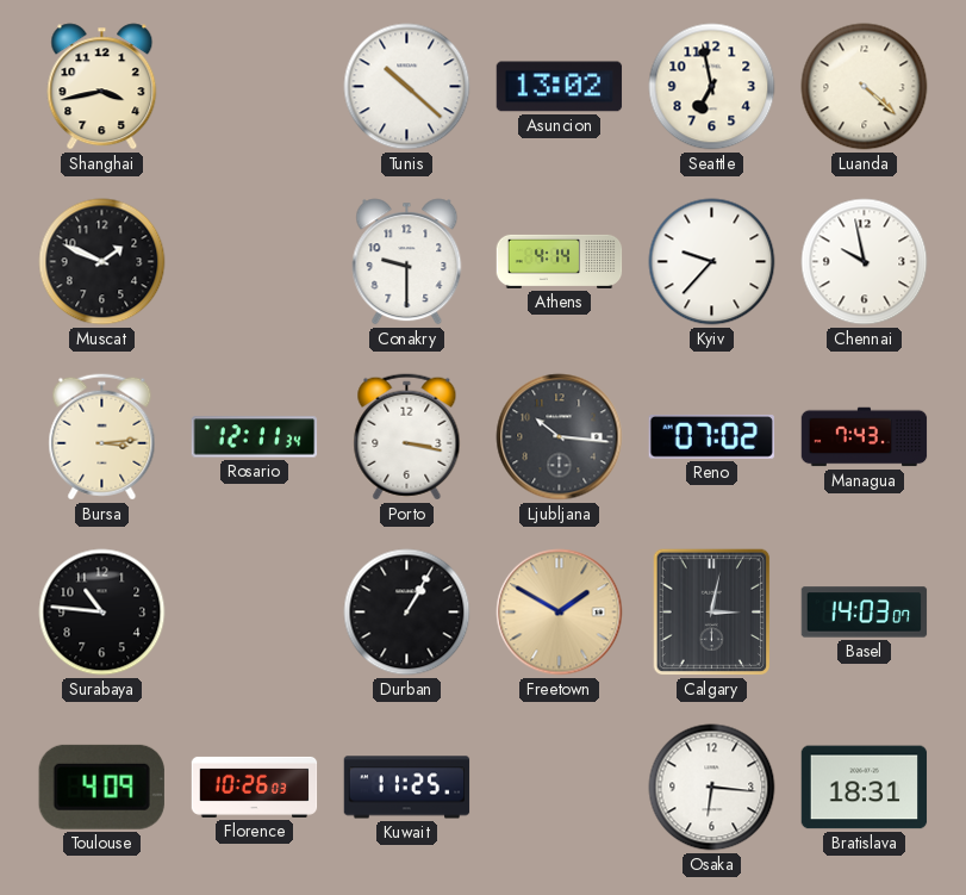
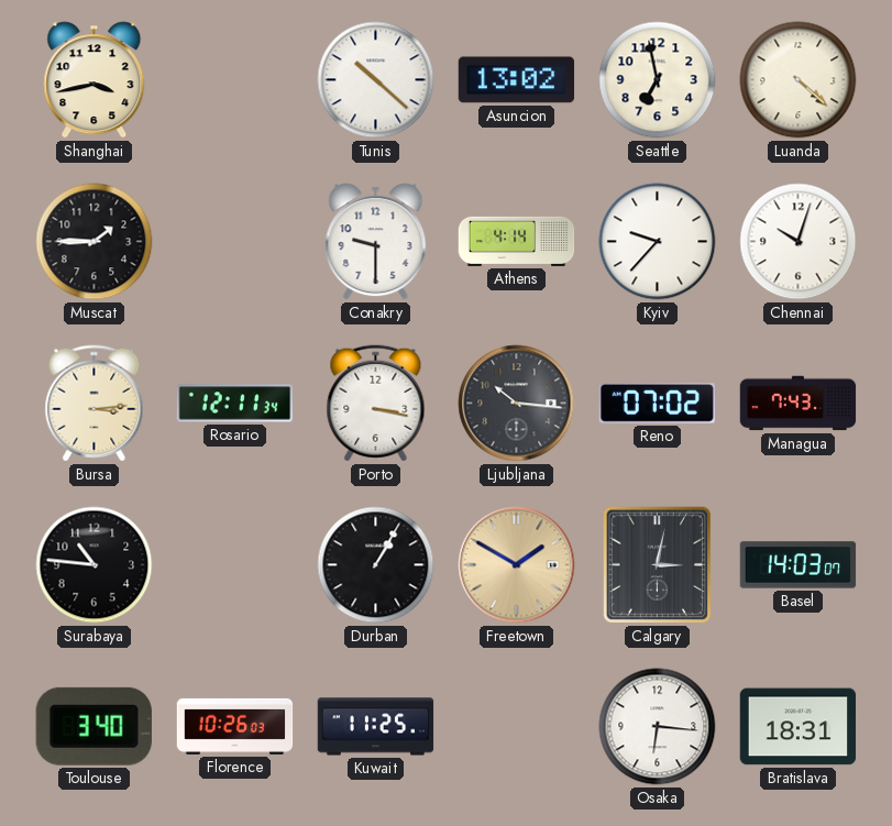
Muscat: 1:49 -> 1:45 (95, 242)
Chennai: 9:58 -> 10:03 (799, 242)
Toulouse: 4:09 -> 3:40 (93, 726)
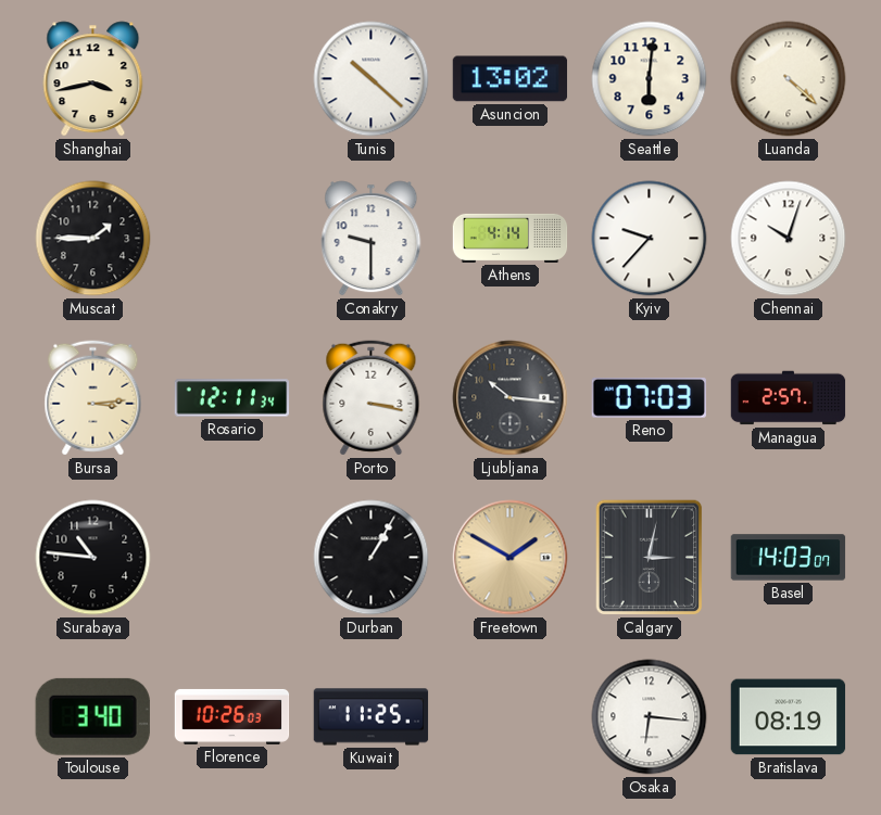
Seattle: 6:58 -> 6:01 (650, 79)
Reno: 07:02 -> 07:03 (649, 398)
Managua: 7:43 -> 2:57 (789, 398)
Bratislava: 18:31 -> 08:19 (789, 717)
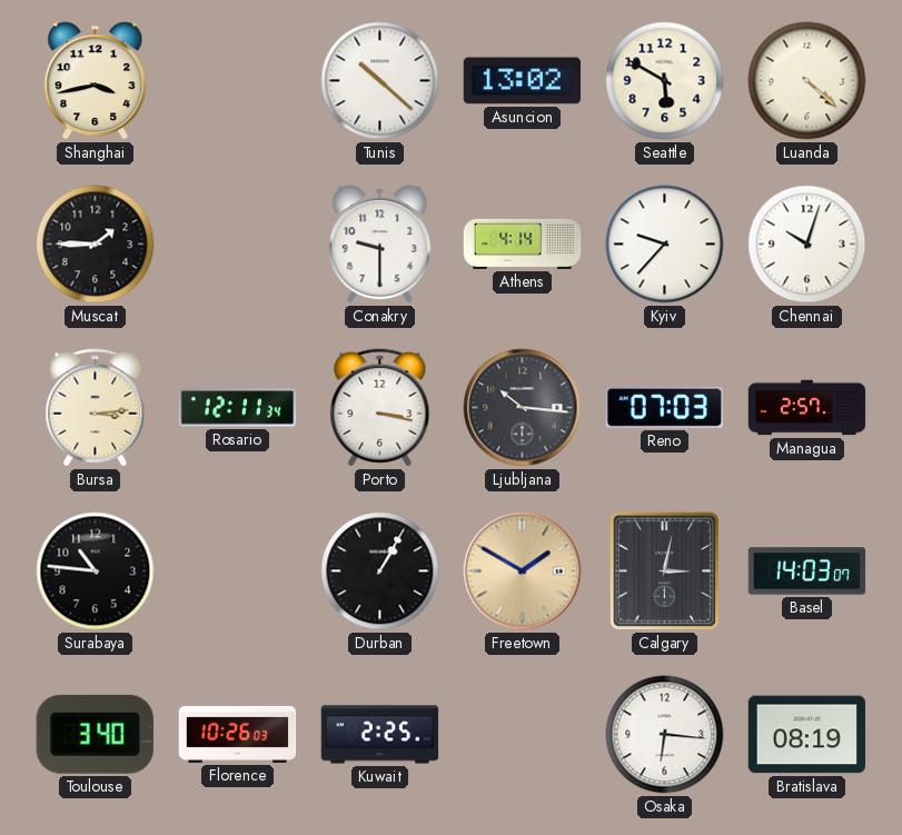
Seattle: 6:01 -> 5:50 (665, 81)
Kuwait: 11:25 -> 2:25 (380, 735)
